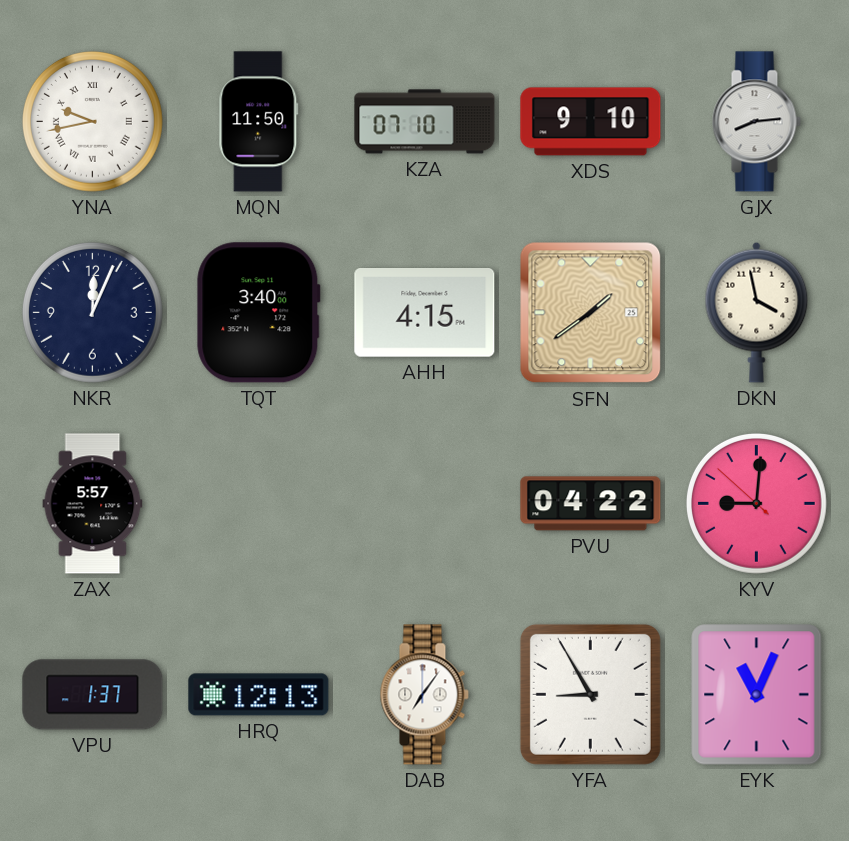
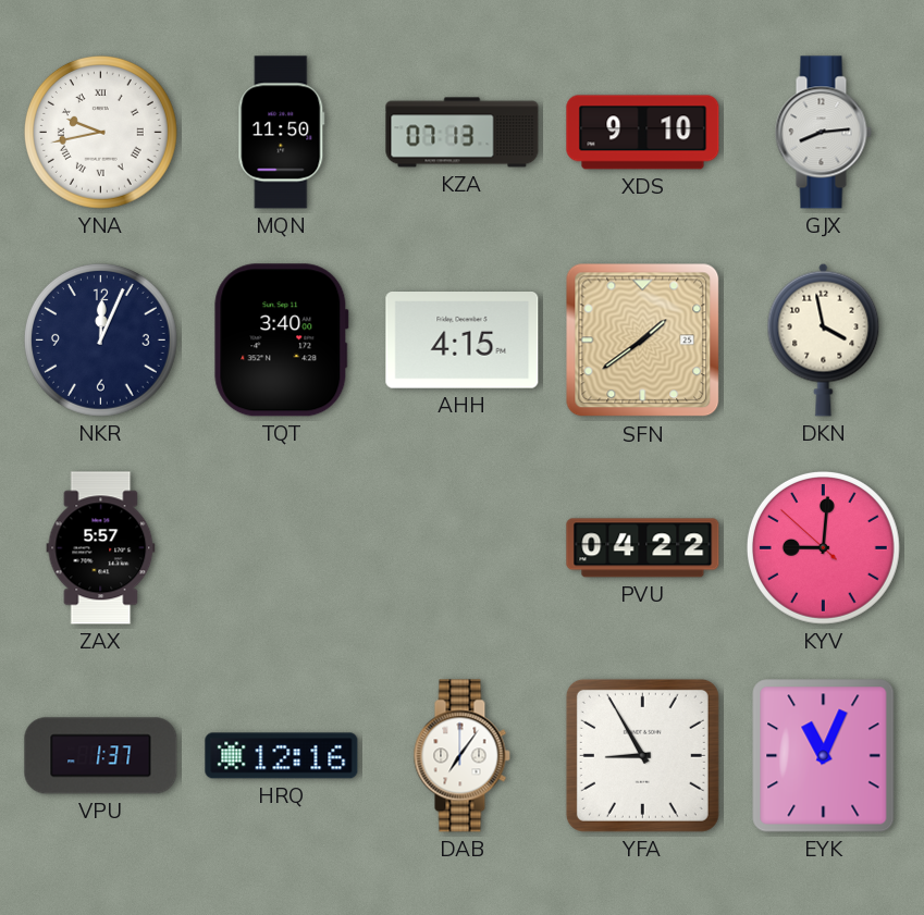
KZA: 07:10 -> 07:13 (463, 133)
HRQ: 12:13 -> 12:16 (282, 756)
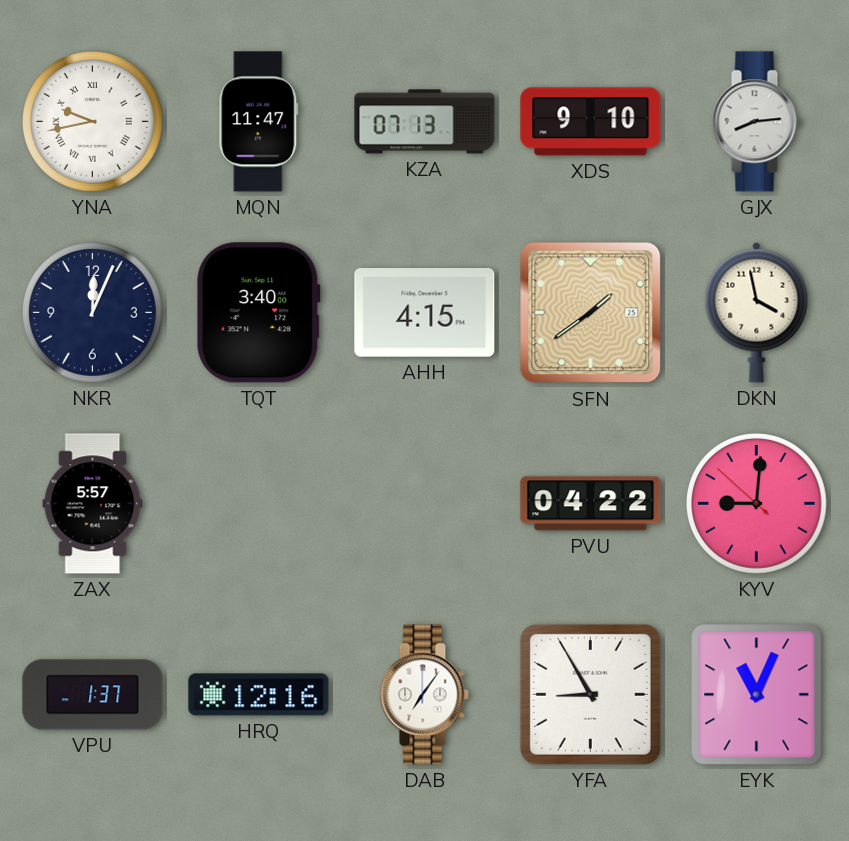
MQN: 11:50 -> 11:47 (259, 122)
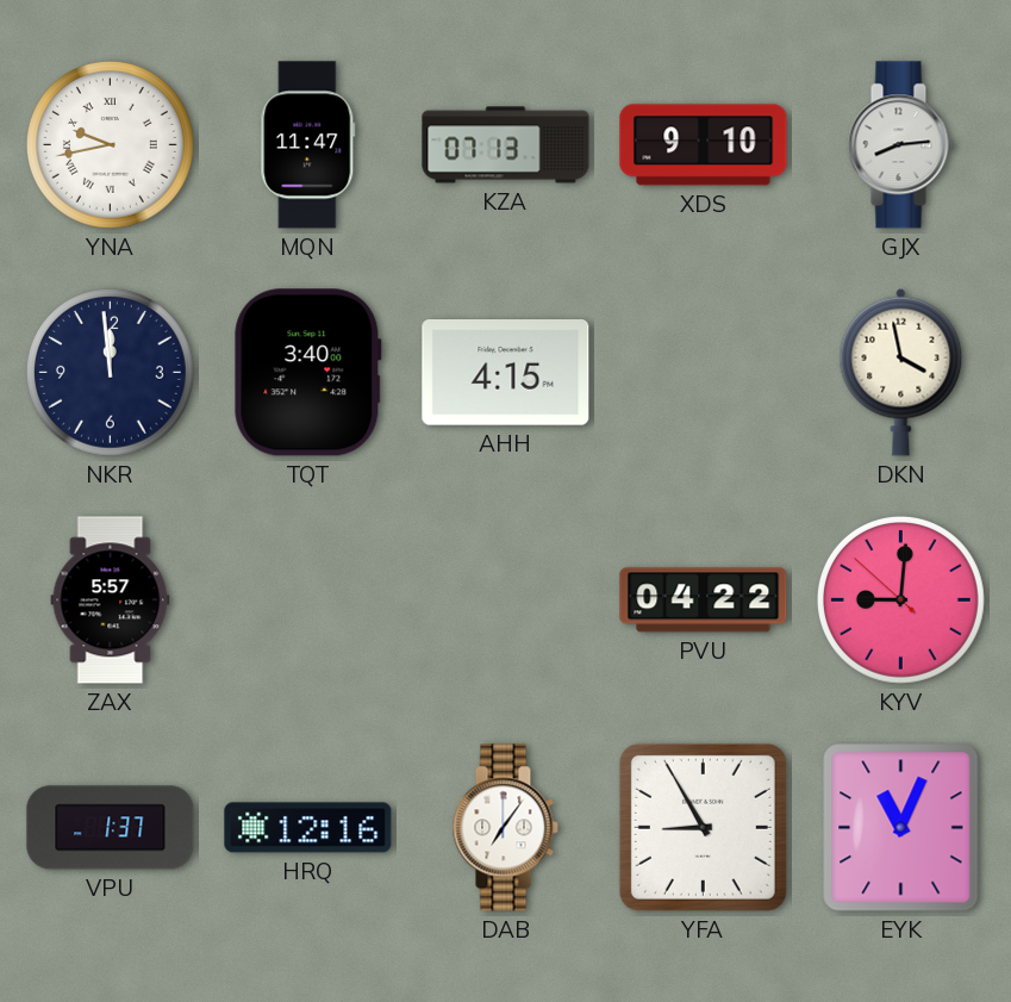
NKR: 12:04 -> 11:59 (110, 372)
SFN: 1:39 -> none (591, 313)
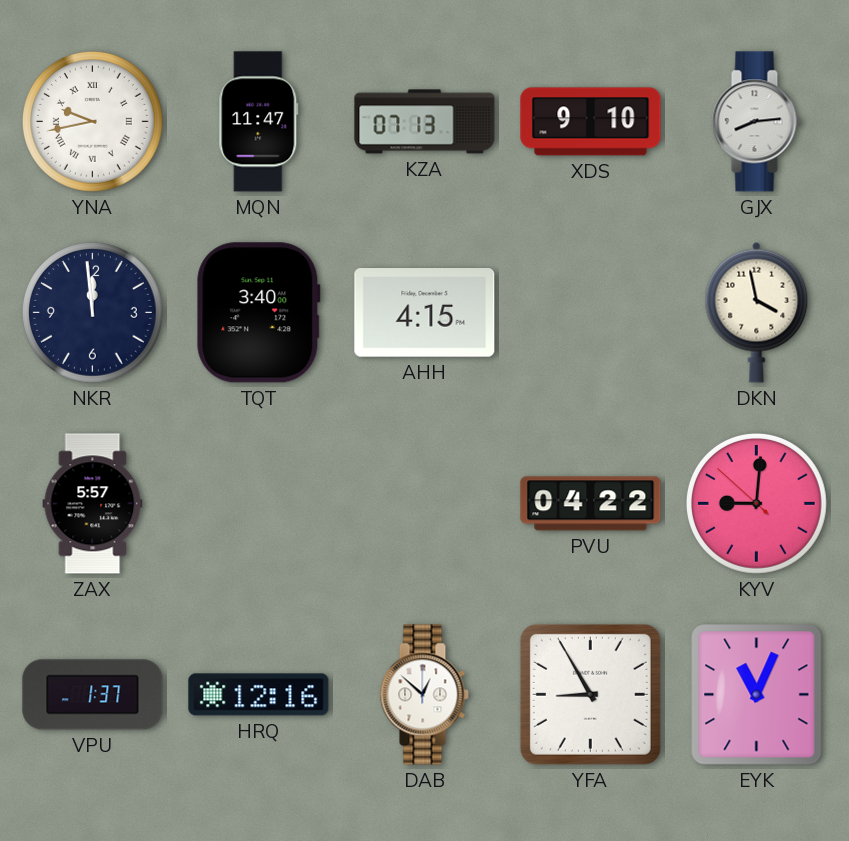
DAB: 7:06 -> 12:52 (424, 695)
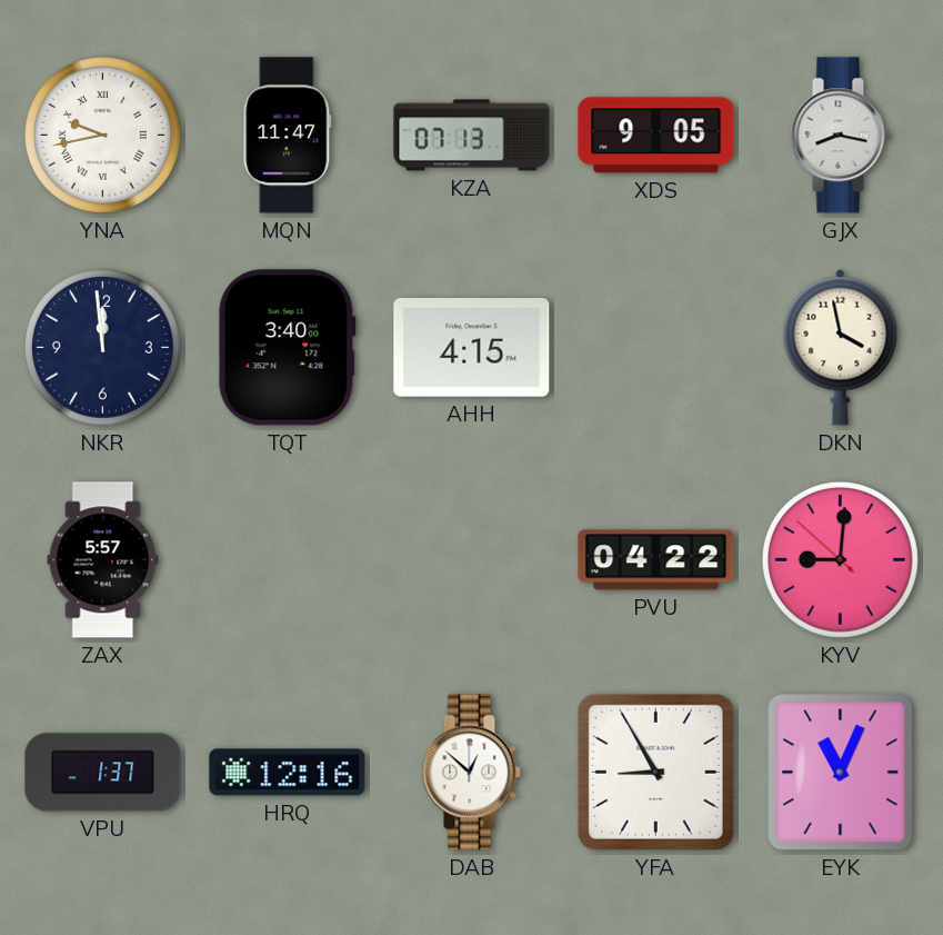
XDS: 9:10 -> 9:05 (656, 136)
GJX: 8:14 -> 8:17 (840, 136)
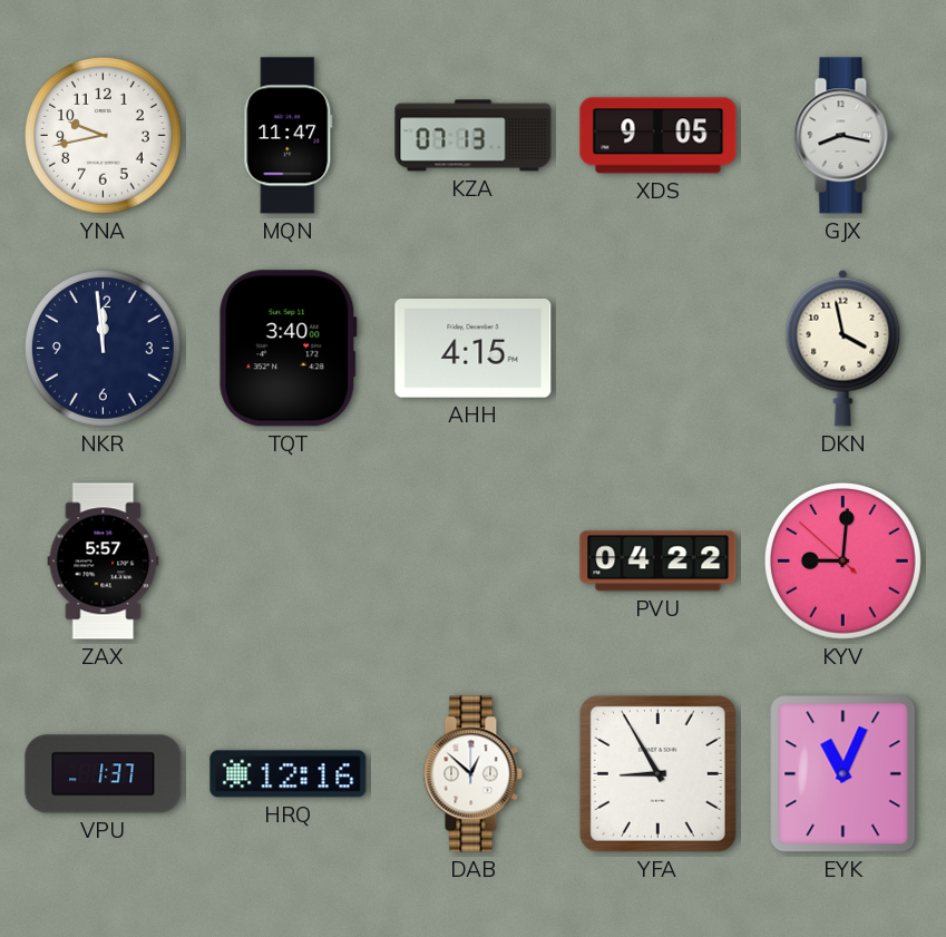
YNA numerals: Roman -> Arabic (103, 135)
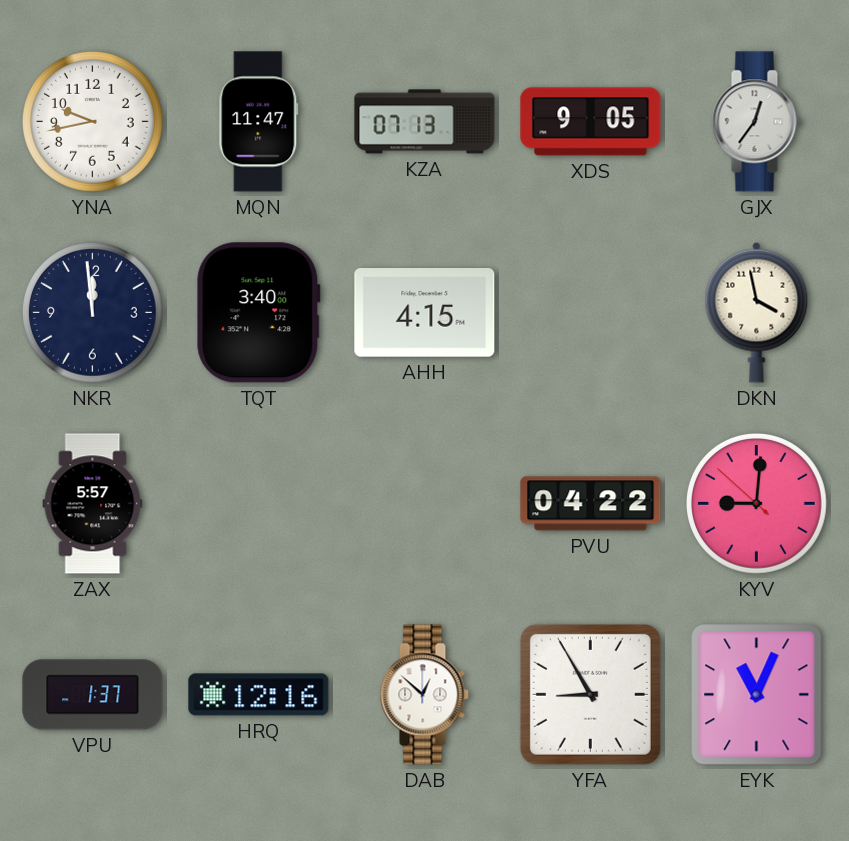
GJX: 8:17 -> 12:36 (756, 122)
